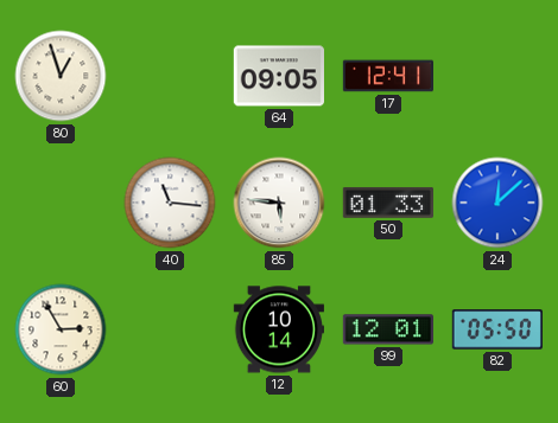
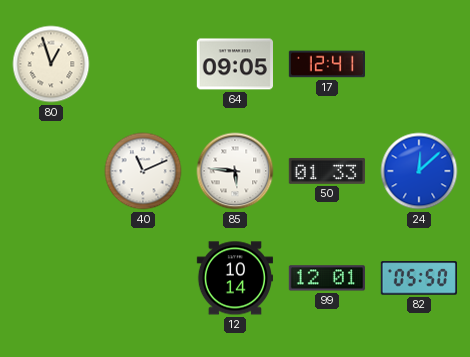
40: 11:16 -> 11:11 (143, 171)
60: 2:55 -> none (61, 329)
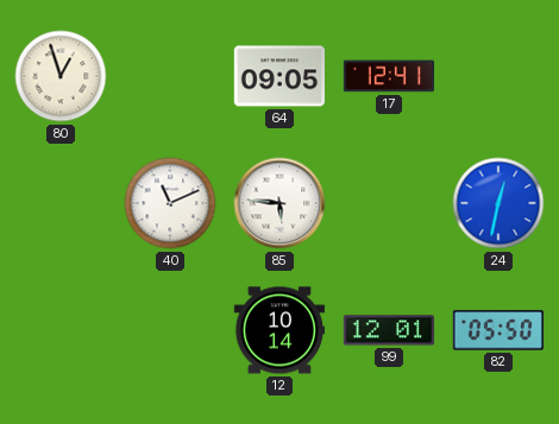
50: 01:33 -> none (327, 171)
24: 12:08 -> 12:32 (498, 203)
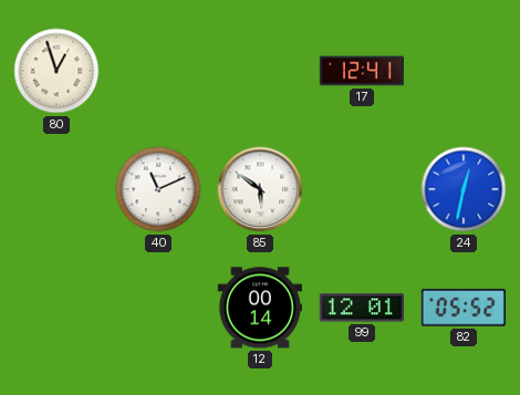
64: 09:05 -> none (278, 76)
85: 5:46 -> 5:51 (260, 189)
12: 10:14 -> 00:14 (259, 308)
82: 05:50 -> 05:52 (464, 308)
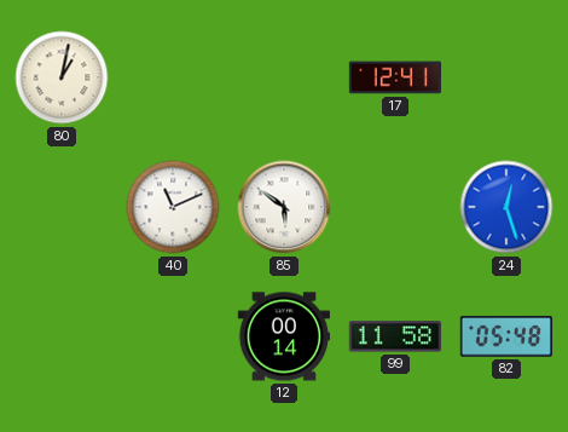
80: 12:57 -> 1:02 (62, 77)
24: 12:32 -> 12:27 (506, 207)
99: 12:01 -> 11:58 (395, 336)
82: 05:52 -> 05:48 (506, 336)
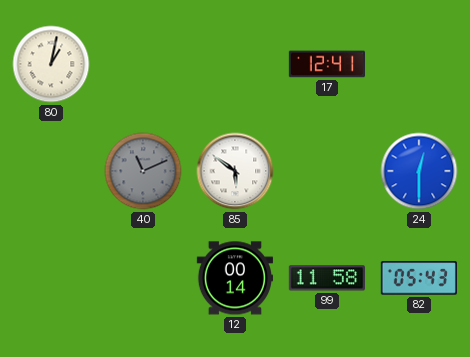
40 dial: white -> grey (143, 171)
24: 12:27 -> 12:30 (419, 171)
82: 05:48 -> 05:43 (419, 278)
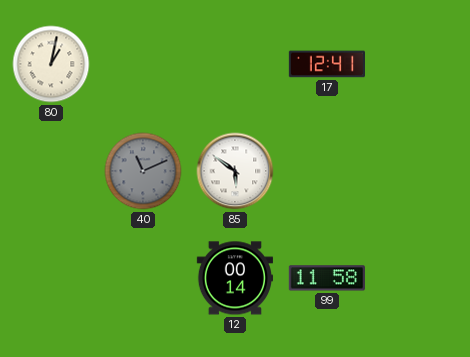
24: 12:30 -> none (419, 171)
82: 05:43 -> none (419, 278)
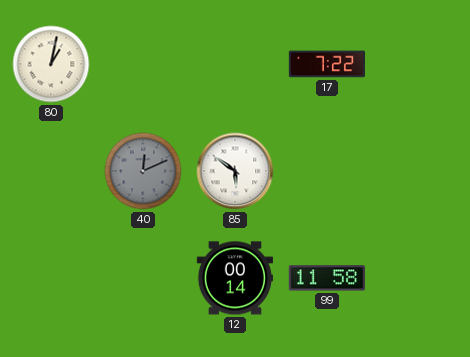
17: 12:41 -> 7:22 (326, 64)
40: 11:11 -> 12:11 (143, 171)
